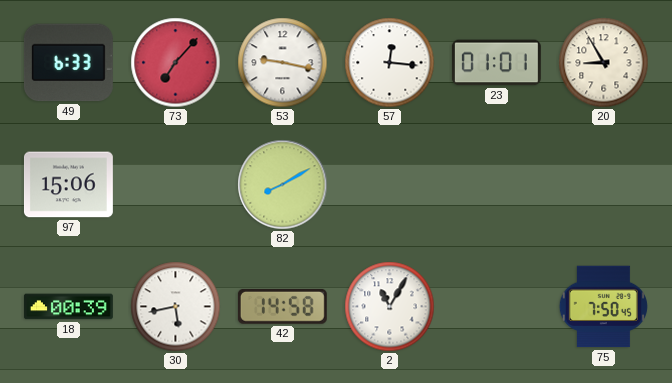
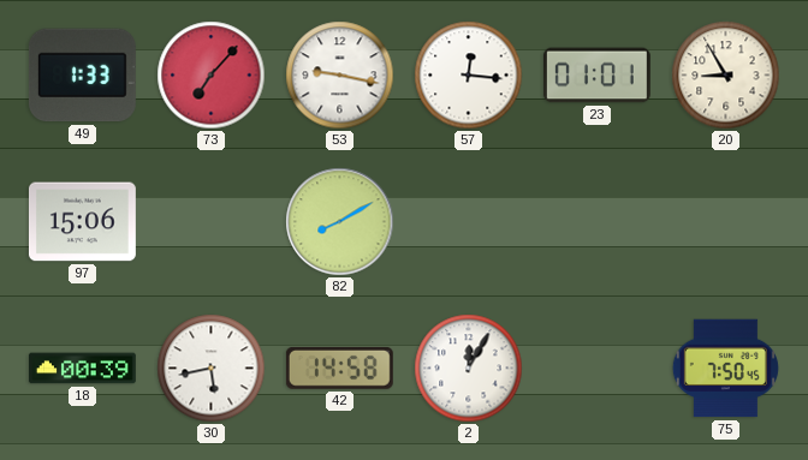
49: 6:33 -> 1:33 (82, 76)
2: 11:05 -> 12:05 (469, 369)
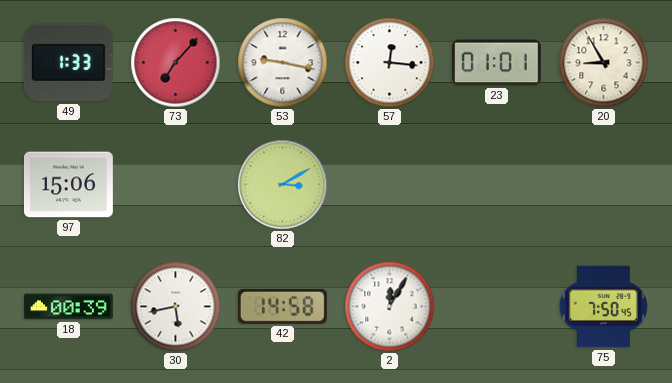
82: 8:10 -> 3:10 (283, 185)
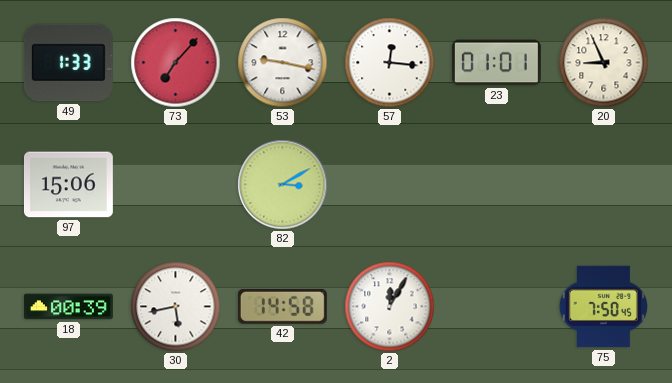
20: 8:55 -> 8:56 (604, 63)
